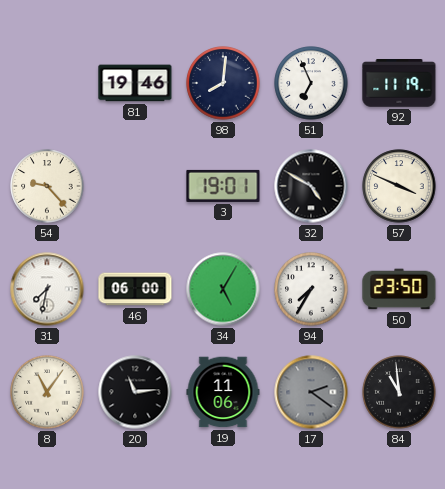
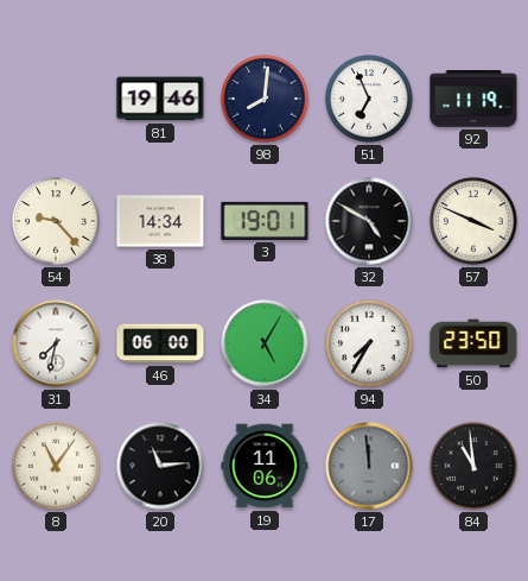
38: none -> 14:34 (160, 221)
17: 2:21 -> 11:59 (369, 466)
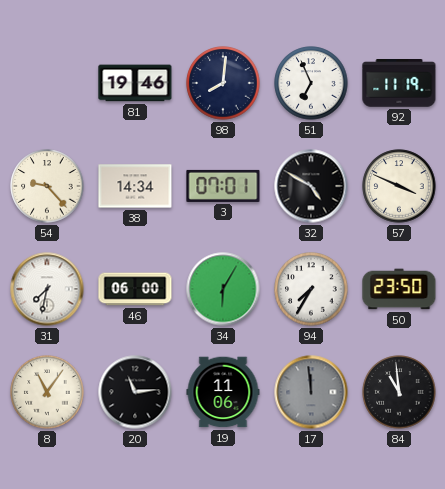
3: 19:01 -> 07:01 (223, 186)
34: 5:05 -> 6:05 (223, 289)
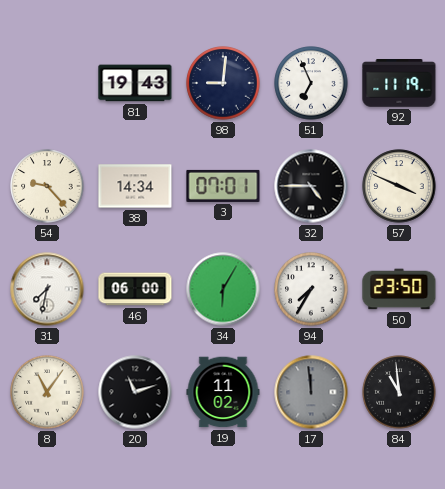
81: 19:46 -> 19:43 (135, 83)
98: 8:01 -> 9:01 (223, 83)
32: 4:50 -> 4:45 (311, 186)
20: 11:14 -> 11:12 (135, 392)
19: 11:06 -> 11:02 (223, 392)
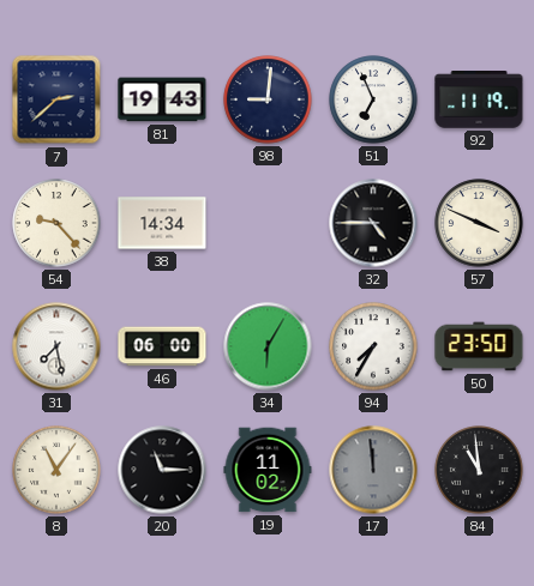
7: none -> 2:38 (56, 99)
3: 07:01 -> none (223, 186)
31: 7:32 -> 7:28 (56, 346)
20: 11:12 -> 11:15 (162, 470)
